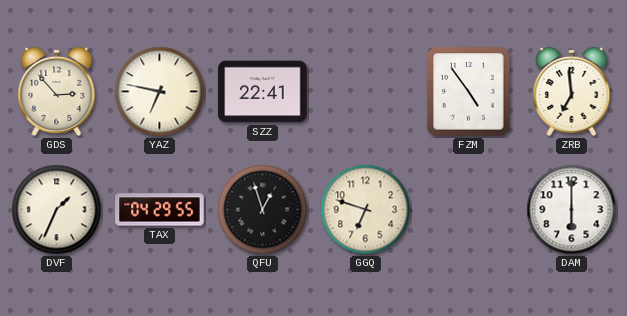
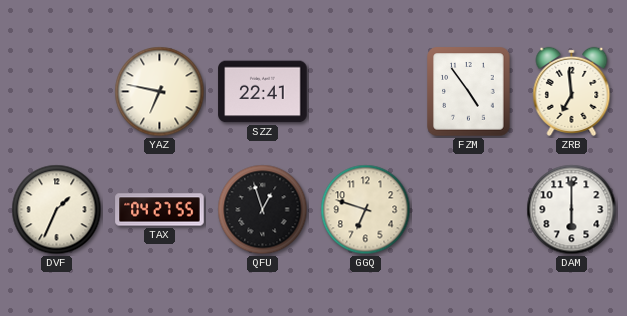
GDS: 2:53 -> none (57, 91)
TAX: 04:29 -> 04:27 (160, 210)
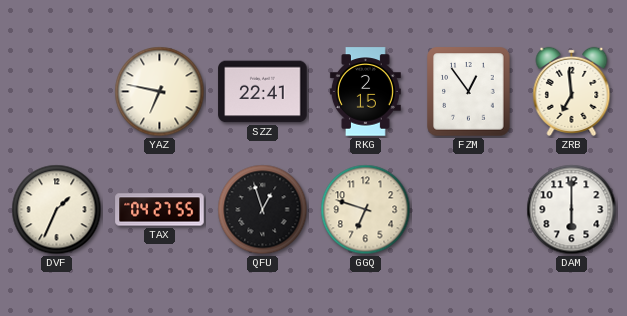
RKG: none -> 2:15 (365, 92)
FZM: 4:54 -> 12:54 (469, 92)
